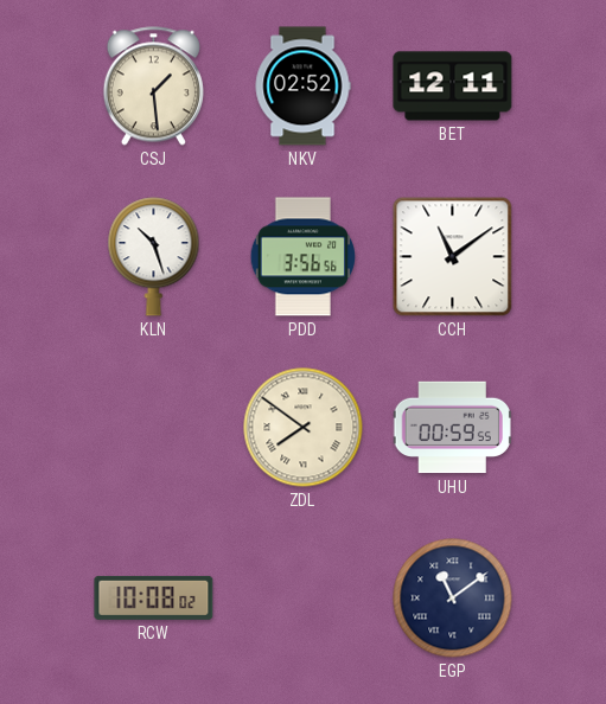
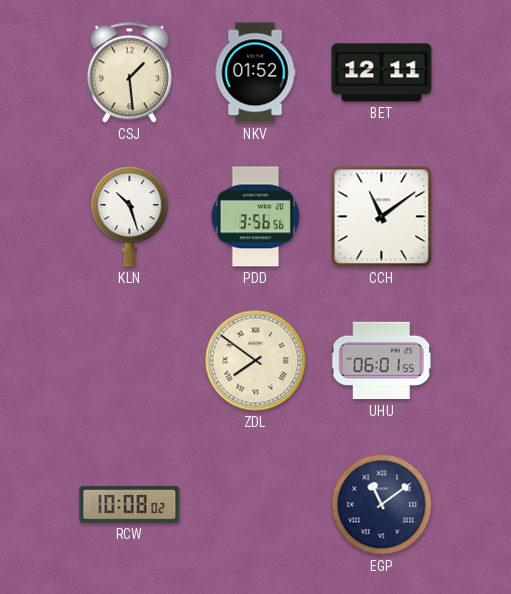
NKV: 02:52 -> 01:52 (255, 73)
UHU: 00:59 -> 06:01 (381, 361)
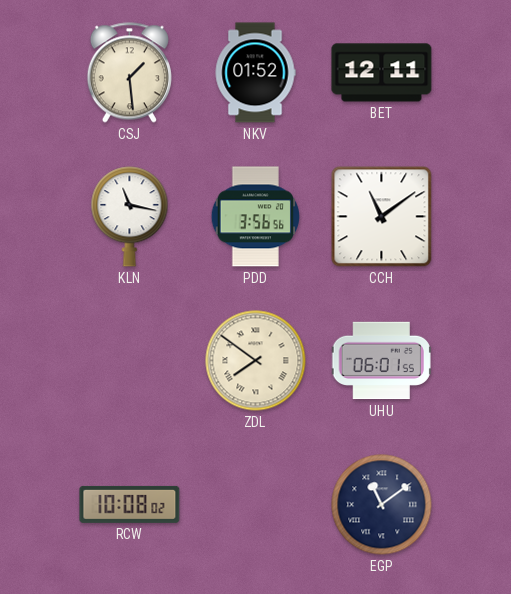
KLN: 10:27 -> 11:17 (130, 217)
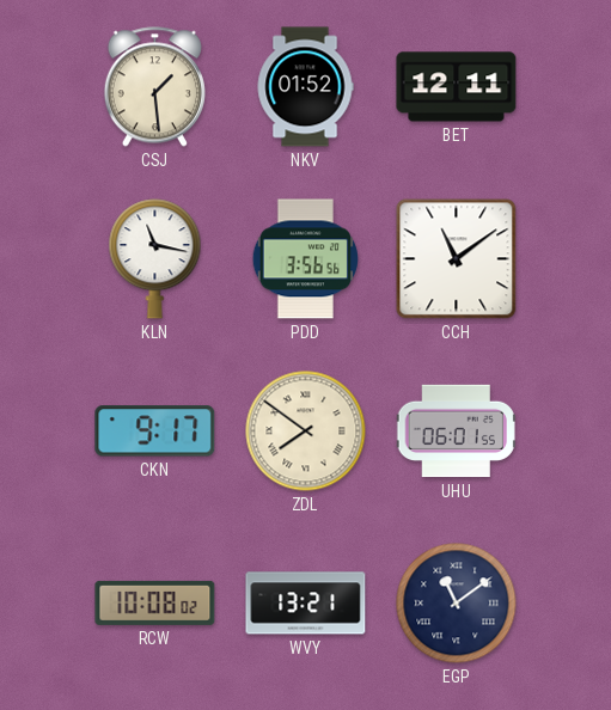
CKN: none -> 9:17 (155, 431)
WVY: none -> 13:21 (306, 604)
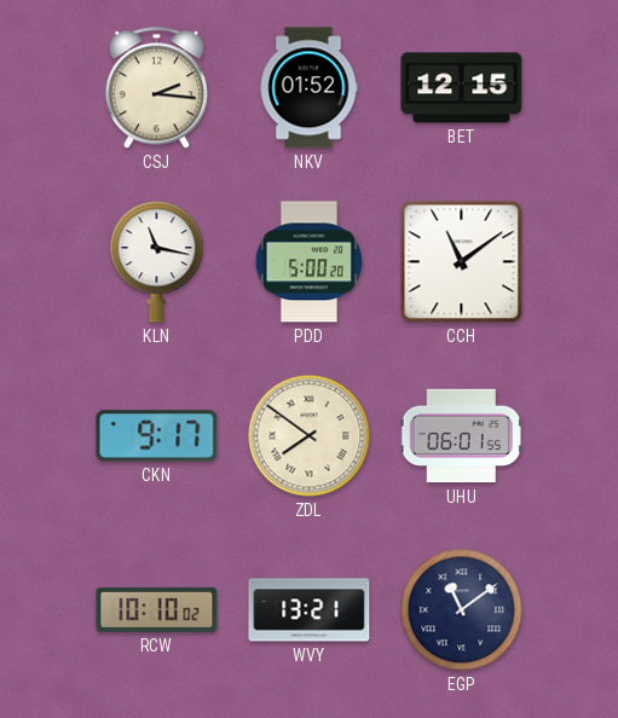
CSJ: 1:29 -> 2:16 (156, 88)
BET: 12:11 -> 12:15 (462, 88)
PDD: 3:56 -> 5:00 (308, 262)
RCW: 10:08 -> 10:10 (157, 609)
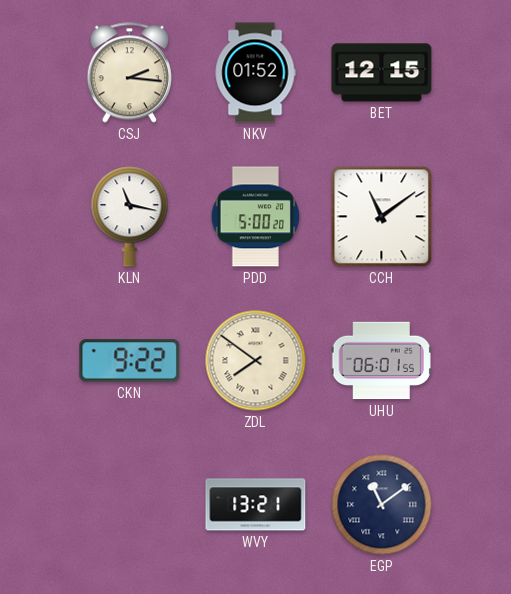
CKN: 9:17 -> 9:22 (130, 361)
RCW: 10:10 -> none (157, 609)
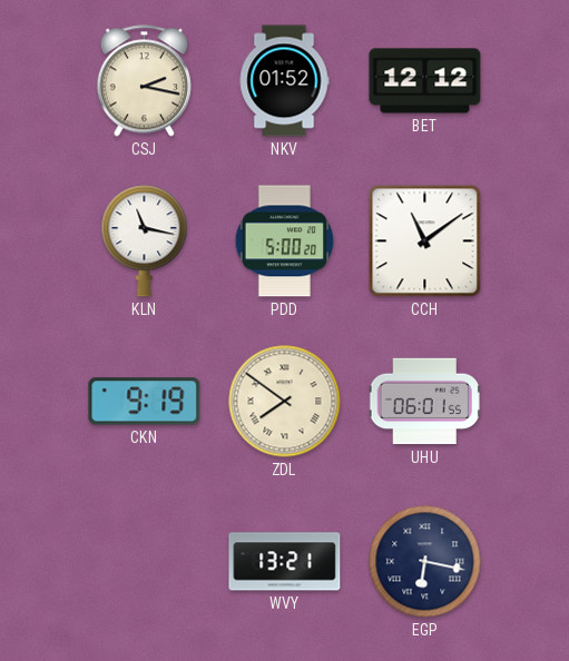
CSJ: 2:16 -> 2:17 (144, 81)
BET: 12:15 -> 12:12 (425, 81)
CKN: 9:22 -> 9:19 (145, 402)
EGP: 11:09 -> 6:17 (425, 562)
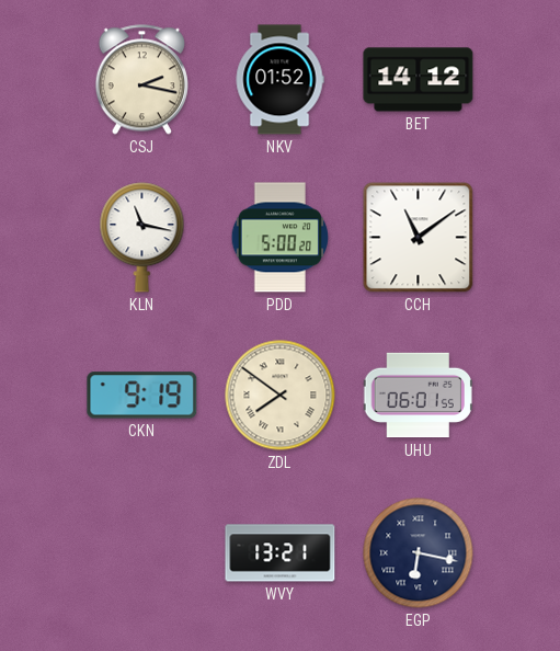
BET: 12:12 -> 14:12 (419, 80)
